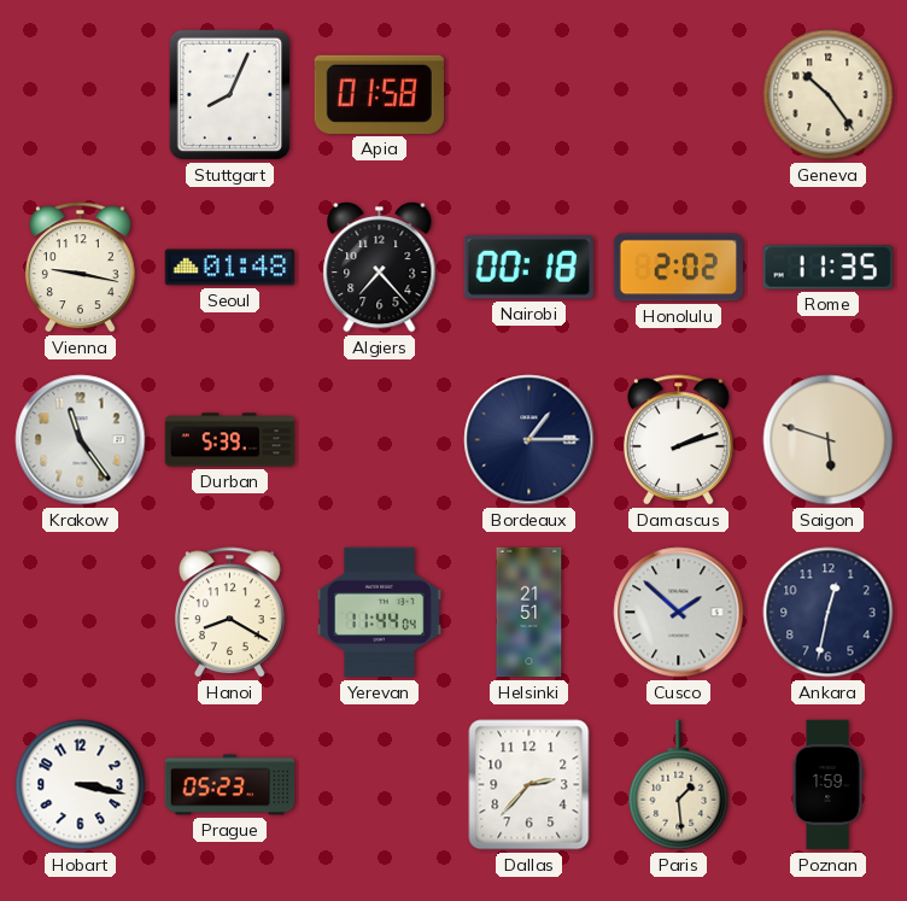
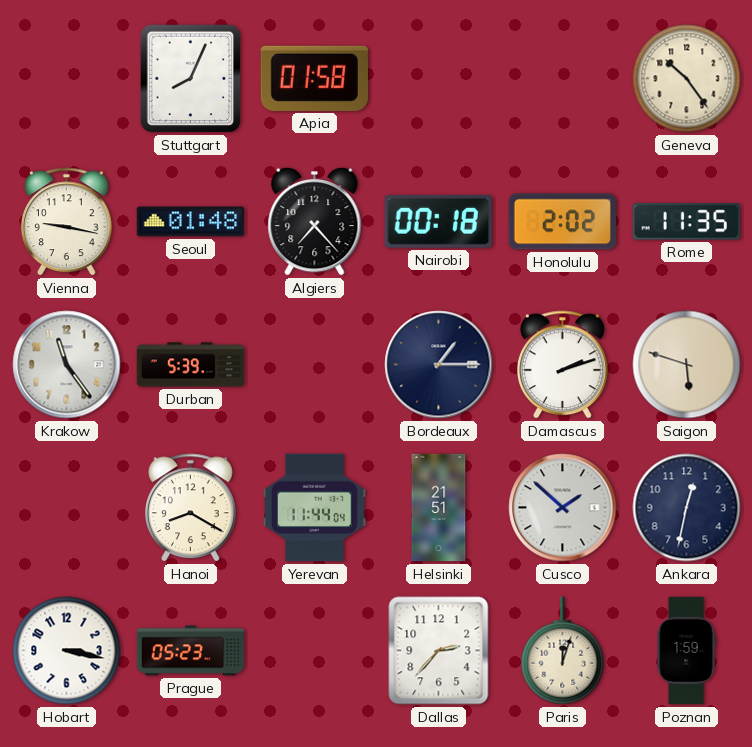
Paris: 1:29 -> 12:03 (563, 651)
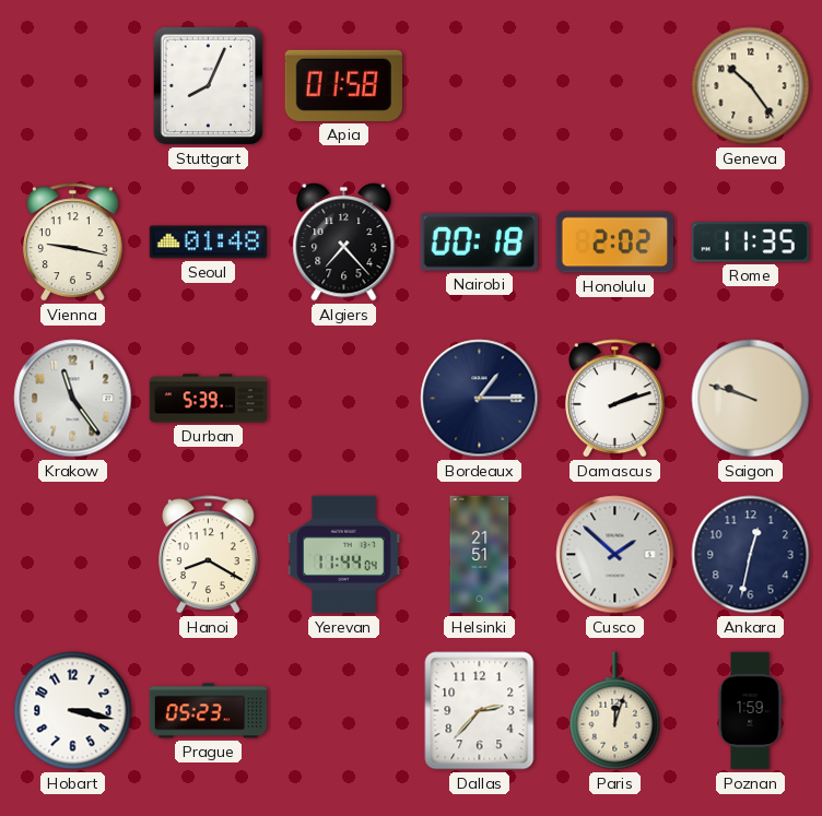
Saigon: 5:48 -> 9:48 (751, 399)
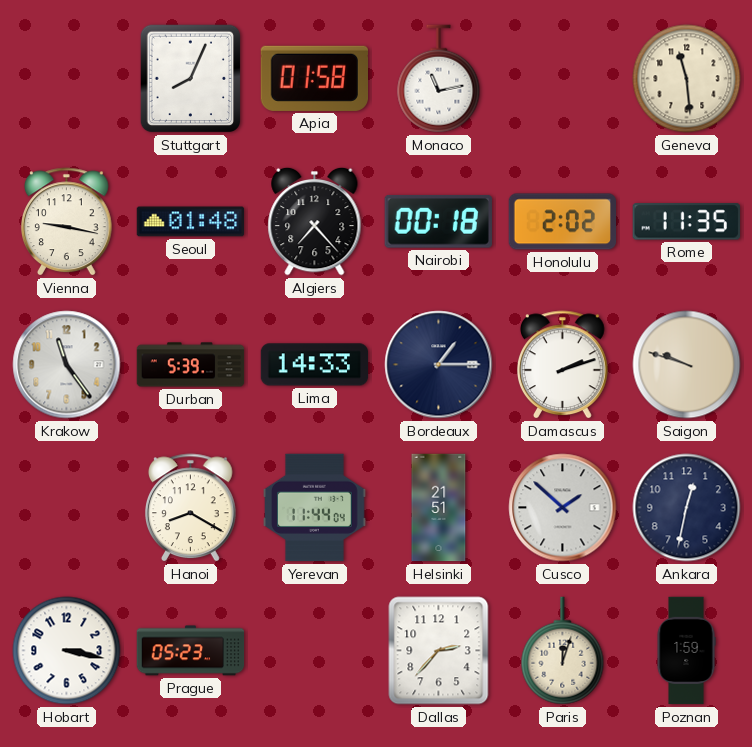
Monaco: none -> 11:13 (439, 79)
Geneva: 10:24 -> 11:29 (687, 79)
Lima: none -> 14:33 (315, 365)
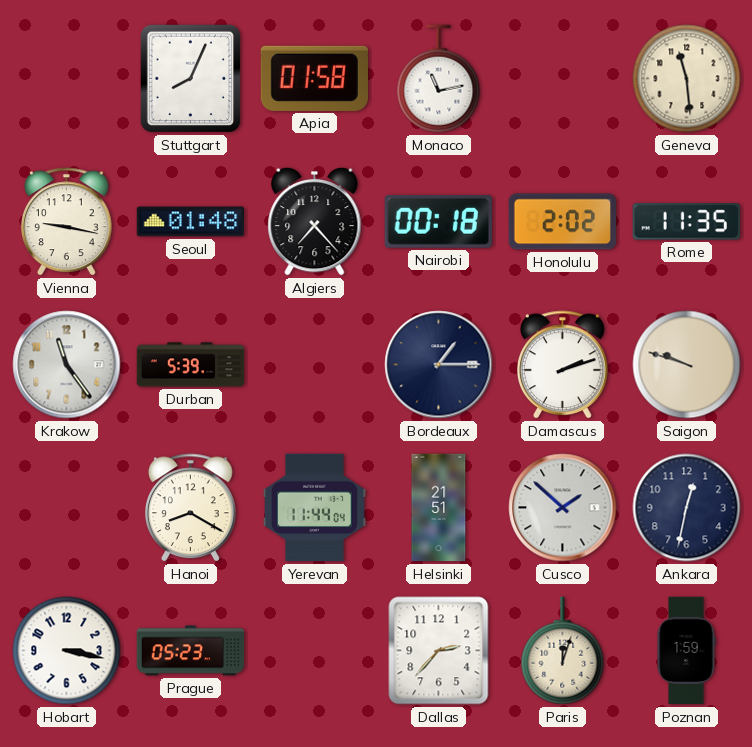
Lima: 14:33 -> none (315, 365)
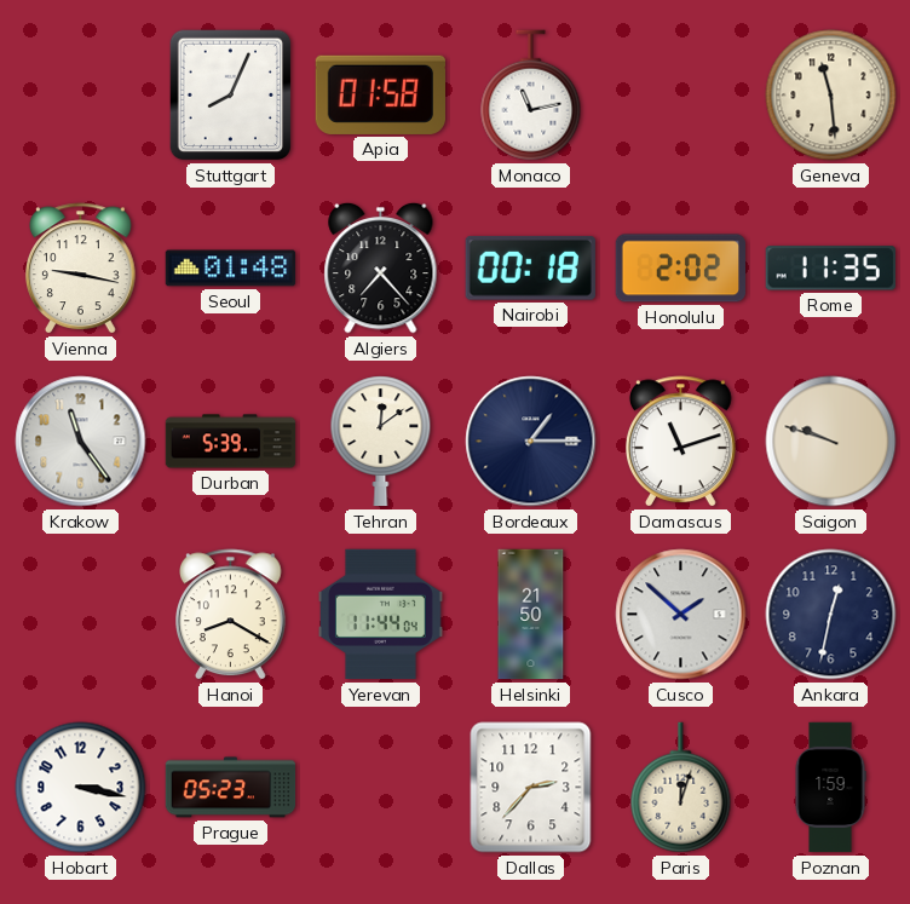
Tehran: none -> 12:09 (381, 442)
Damascus: 2:12 -> 11:12 (681, 442)
Helsinki: 21:51 -> 21:50 (531, 615)
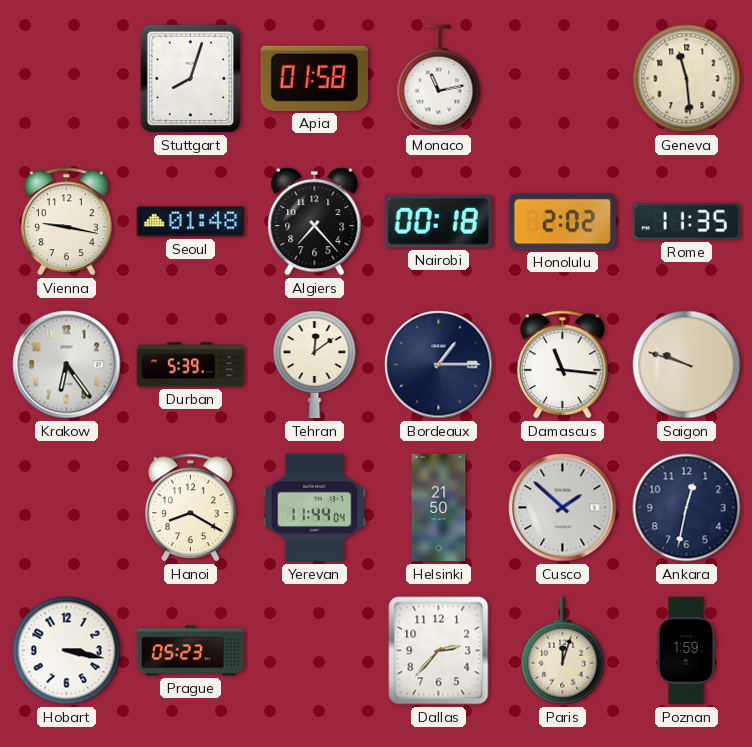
Stuttgart: 8:04 -> 8:03 (191, 79)
Krakow: 11:24 -> 6:24 (67, 365)
Damascus: 11:12 -> 11:16 (563, 365)
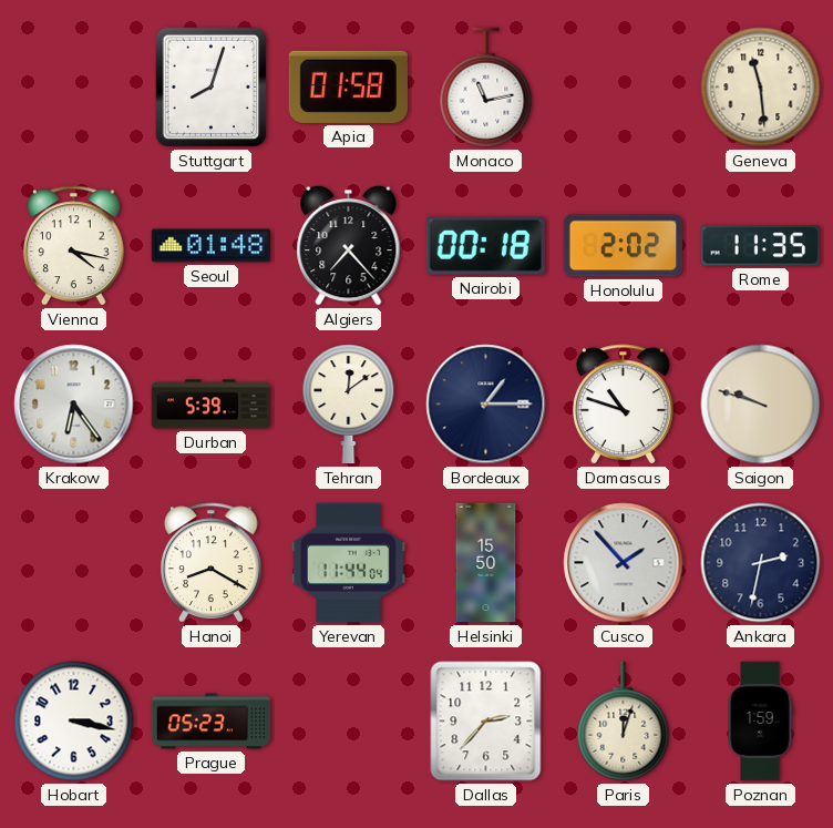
Vienna: 9:17 -> 4:17 (74, 246)
Damascus: 11:16 -> 10:48 (624, 405)
Helsinki: 21:50 -> 15:50 (486, 563)
Cusco: 1:52 -> 1:53 (624, 563)
Ankara: 12:32 -> 2:32 (761, 563)
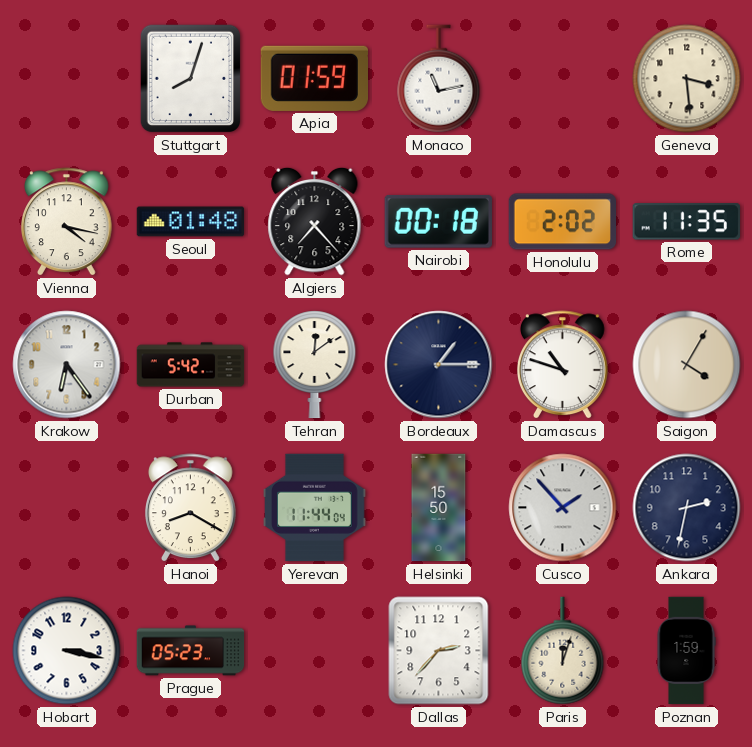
Apia: 01:58 -> 01:59 (314, 78)
Geneva: 11:29 -> 3:29 (687, 79)
Durban: 5:39 -> 5:42 (191, 365)
Saigon: 9:48 -> 4:05 (687, 365)
